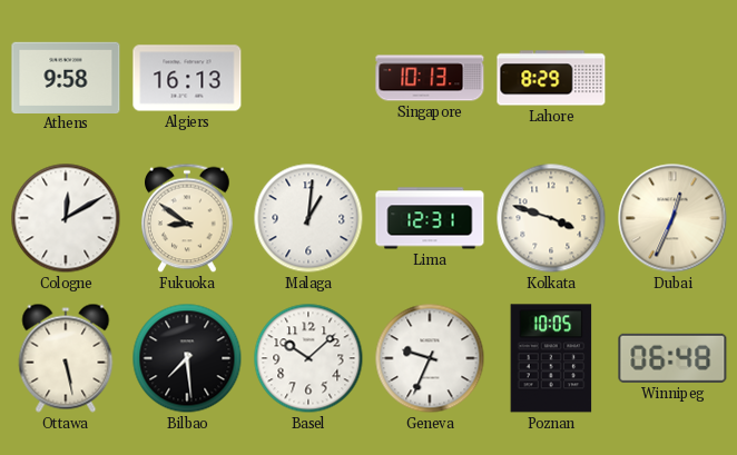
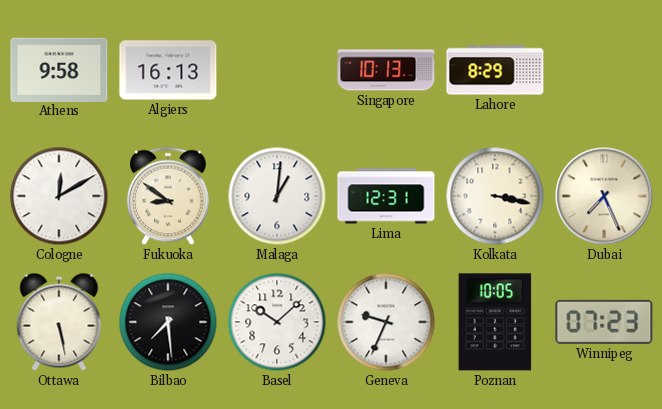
Kolkata: 3:48 -> 3:17 (495, 196)
Dubai: 12:34 -> 7:26 (604, 196)
Winnipeg: 06:48 -> 07:23 (604, 322)
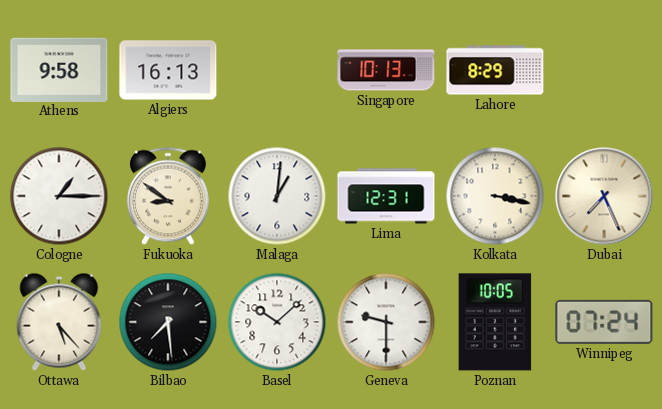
Cologne: 12:10 -> 1:15 (59, 196)
Ottawa: 5:28 -> 5:23 (59, 322)
Geneva: 9:34 -> 9:30 (386, 322)
Winnipeg: 07:23 -> 07:24 (604, 322)
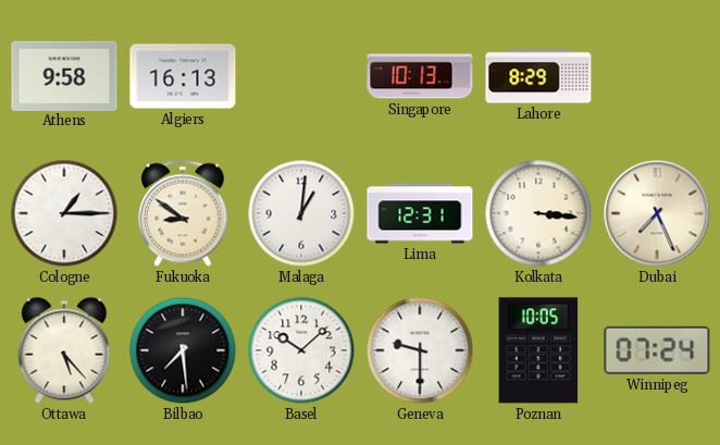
Kolkata: 3:17 -> 3:16 (538, 213)
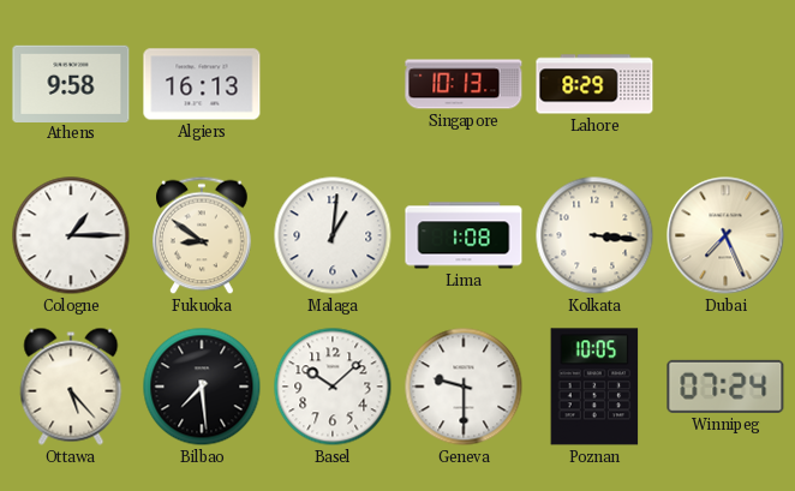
Lima: 12:31 -> 1:08 (464, 235)
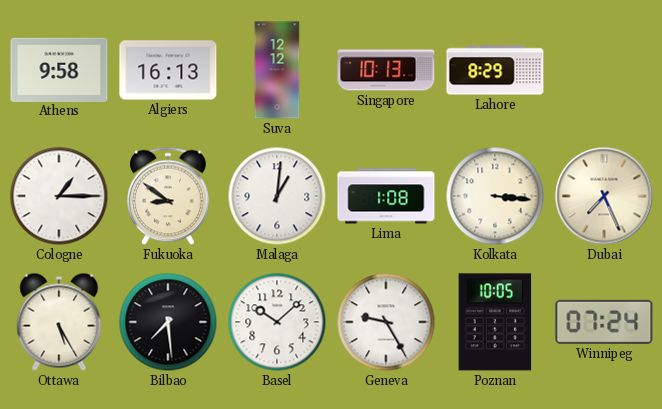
Suva: none -> 12:12 (277, 70)
Ottawa: 5:23 -> 5:25 (59, 322)
Geneva: 9:30 -> 9:25 (386, 322)
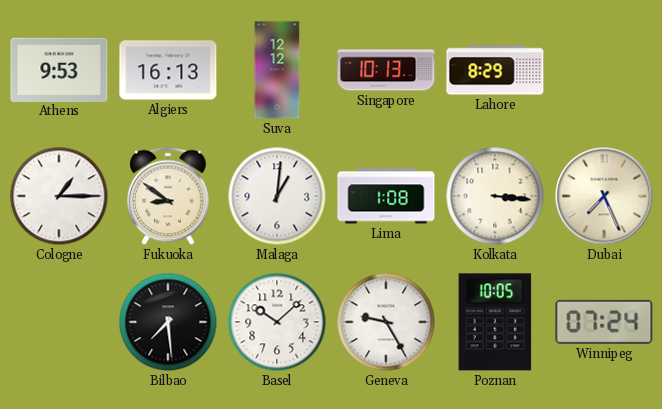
Athens: 9:58 -> 9:53 (59, 69)
Ottawa: 5:25 -> none (59, 322)
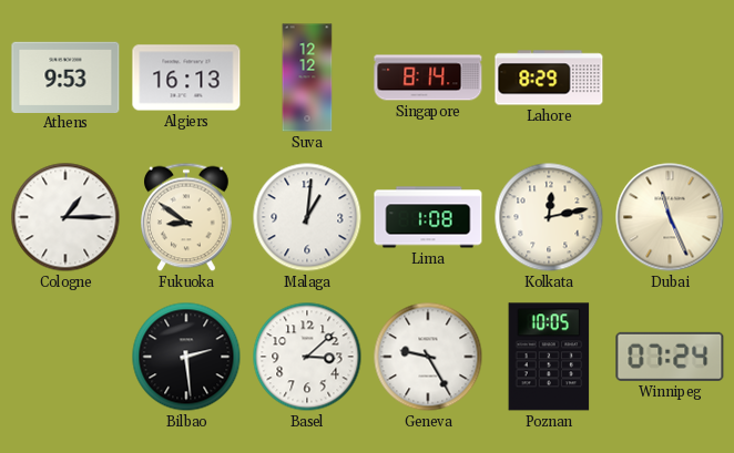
Singapore: 10:13 -> 8:14 (428, 78)
Kolkata: 3:16 -> 12:13 (549, 217)
Dubai: 7:26 -> 11:26 (670, 217)
Bilbao: 7:29 -> 2:29 (186, 357)
Basel: 10:08 -> 3:08 (307, 357)
